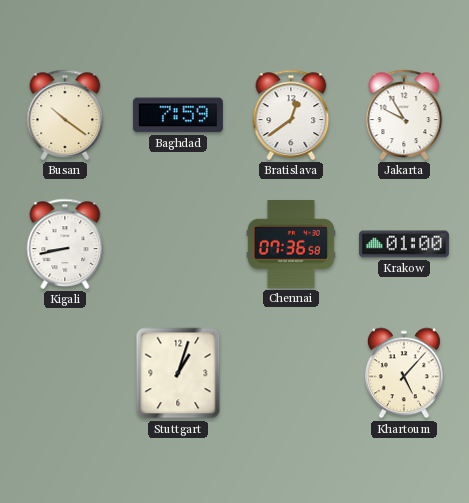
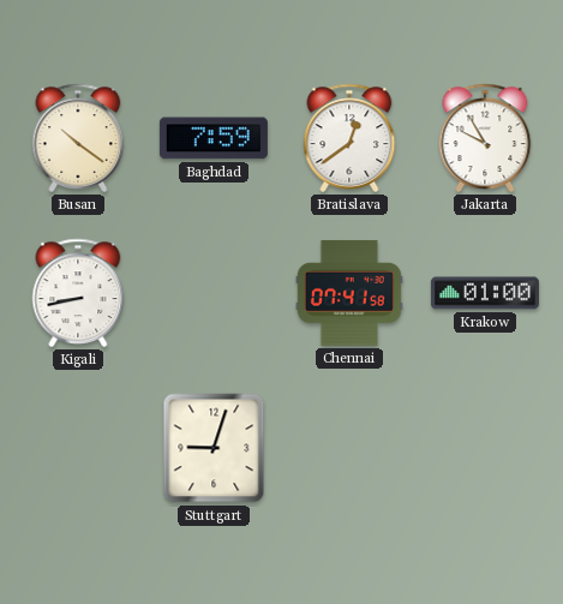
Chennai: 07:36 -> 07:41 (349, 293)
Stuttgart: 1:03 -> 9:03 (214, 448)
Khartoum: 5:07 -> none (404, 373)
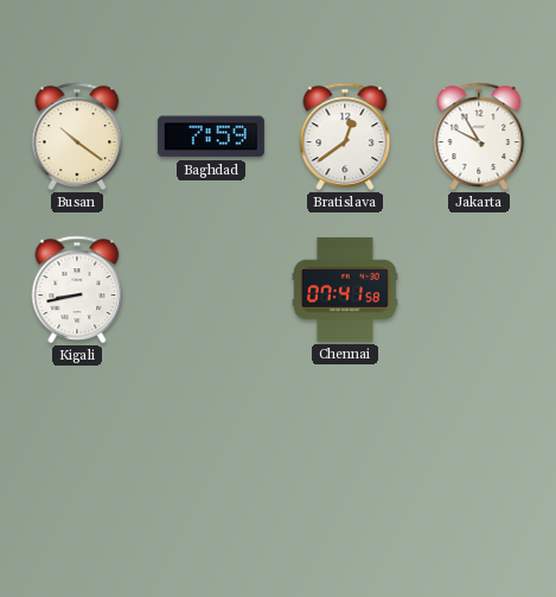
Krakow: 01:00 -> none (485, 293)
Stuttgart: 9:03 -> none (214, 448)
